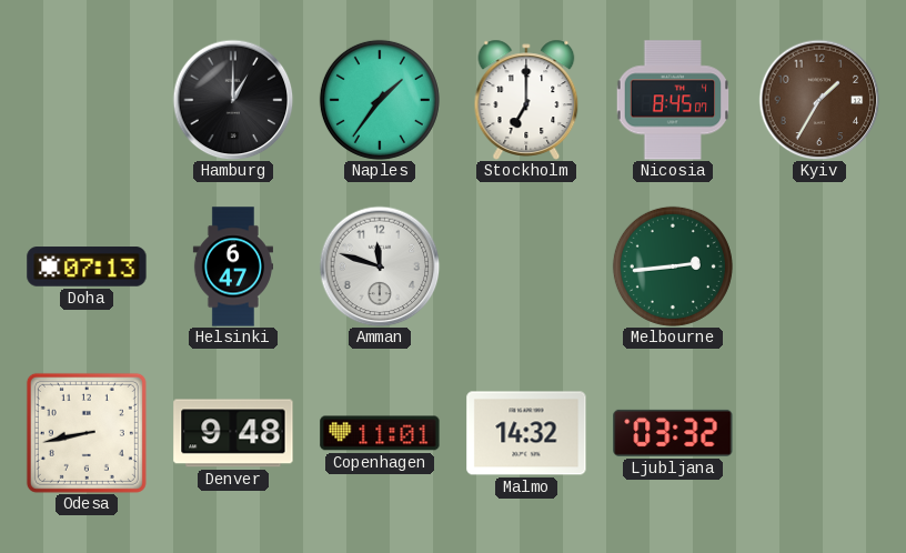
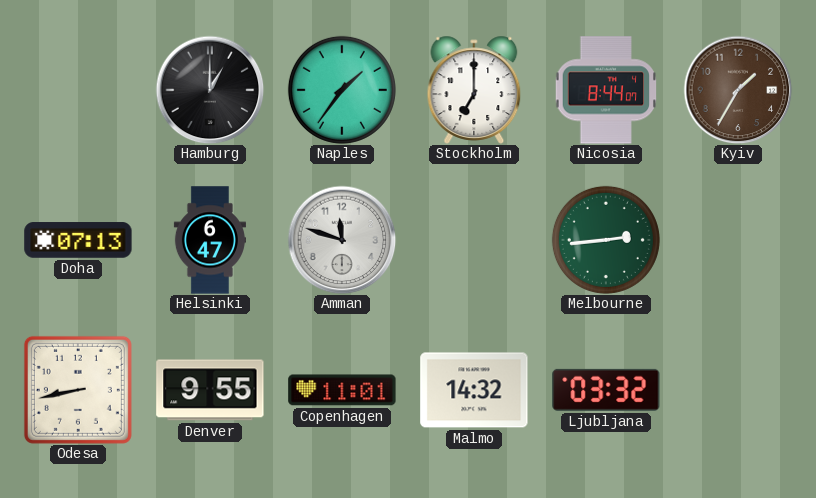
Nicosia: 8:45 -> 8:44 (606, 90)
Denver: 9:48 -> 9:55 (210, 390)
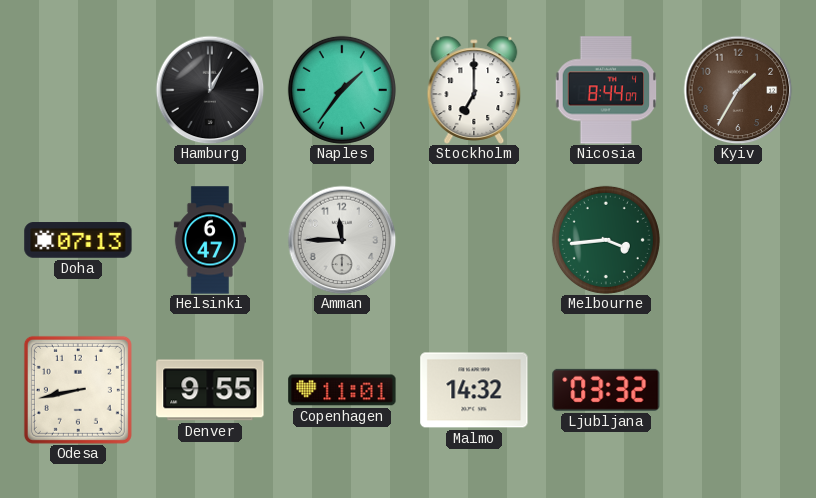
Amman: 11:48 -> 11:45 (342, 240)
Melbourne: 2:44 -> 3:44 (606, 240)
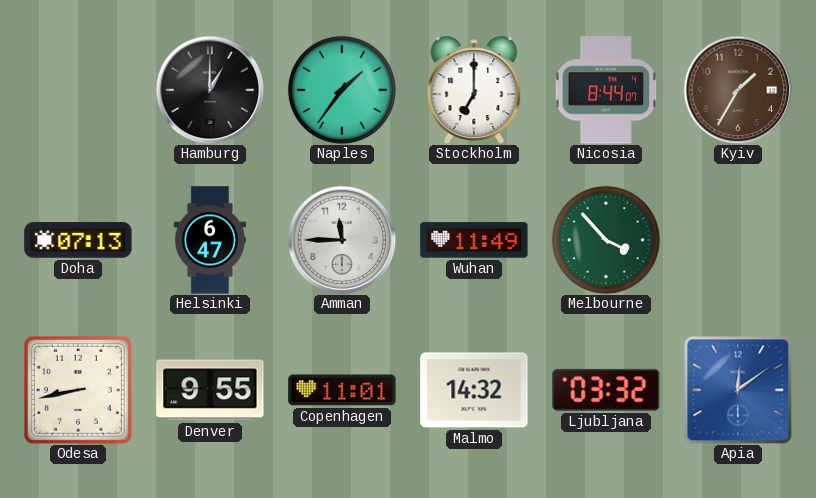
Wuhan: none -> 11:49 (474, 240)
Melbourne: 3:44 -> 3:53 (606, 240)
Apia: none -> 12:09 (738, 390)
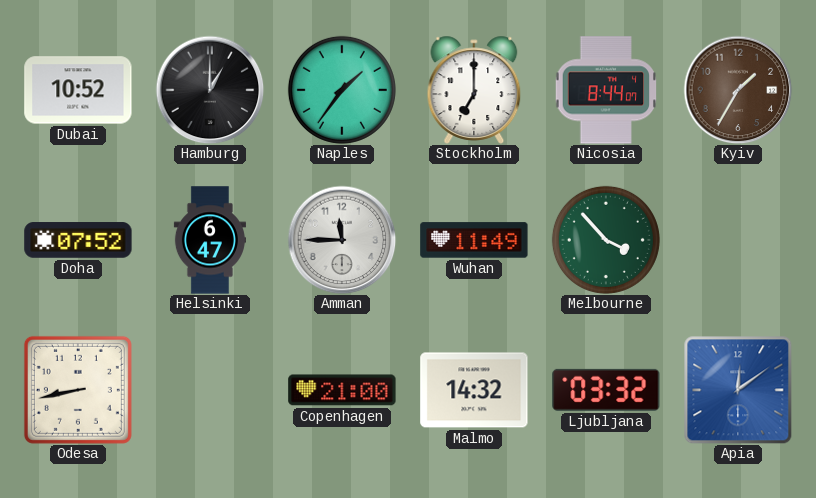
Dubai: none -> 10:52 (78, 90)
Doha: 07:13 -> 07:52 (78, 240)
Denver: 9:55 -> none (210, 390)
Copenhagen: 11:01 -> 21:00 (342, 390)
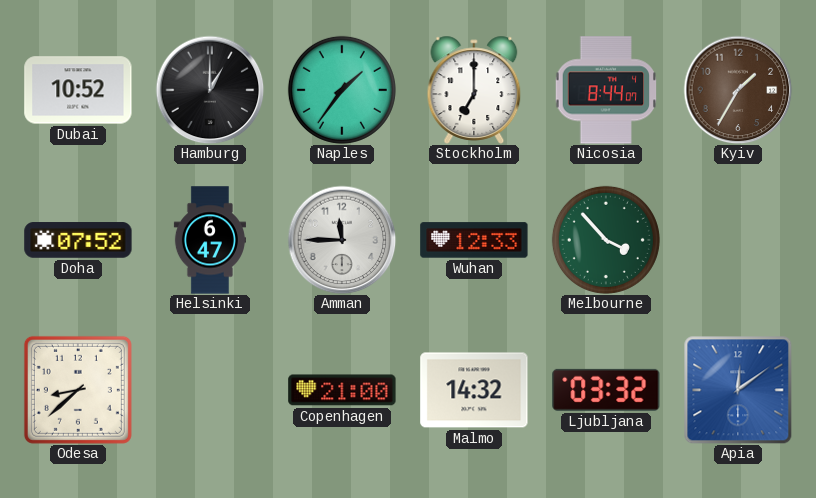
Wuhan: 11:49 -> 12:33 (474, 240)
Odesa: 8:43 -> 8:38 (78, 390)
